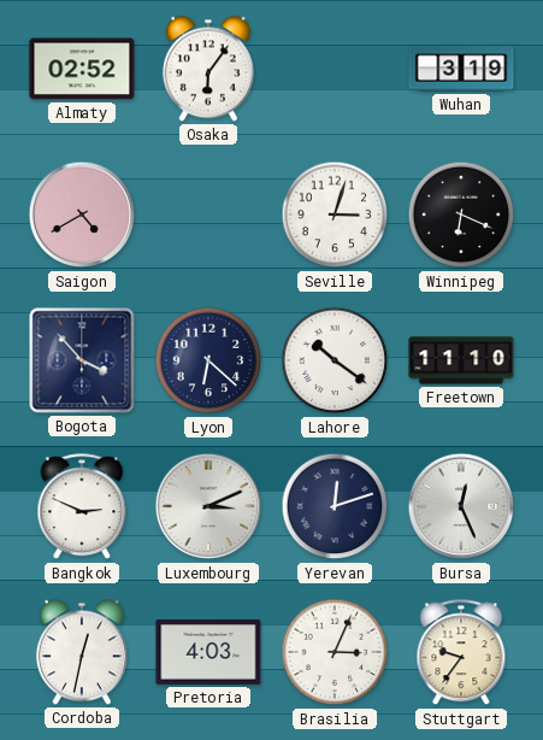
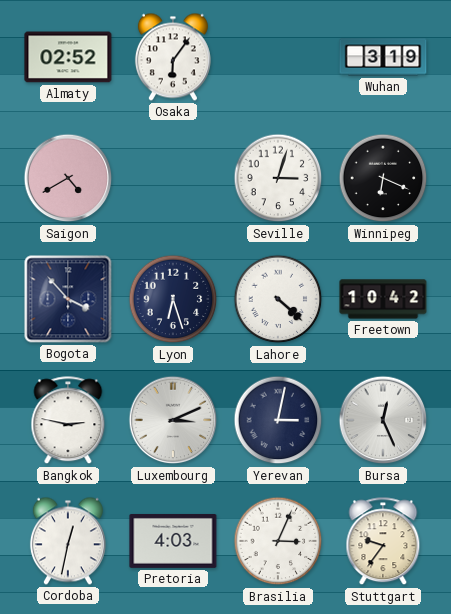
Lyon: 6:22 -> 6:27 (173, 299)
Lahore: 10:21 -> 4:22 (278, 299)
Freetown: 11:10 -> 10:42 (383, 299)
Bangkok: 2:49 -> 2:47 (68, 421)
Yerevan: 12:12 -> 3:02 (278, 420)
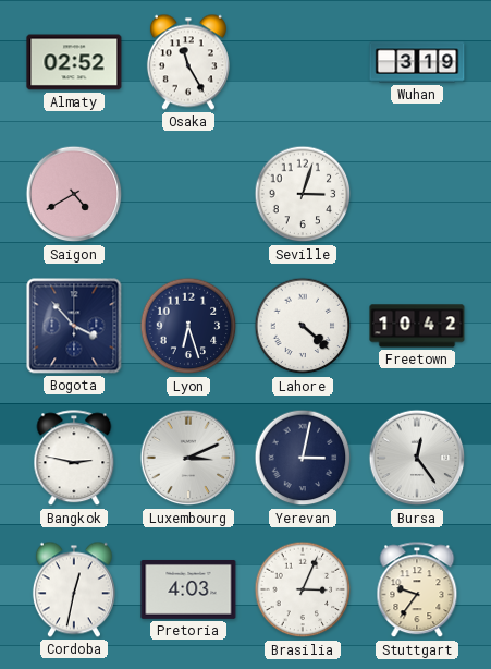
Osaka: 6:06 -> 11:25 (188, 62)
Winnipeg: 6:19 -> none (383, 178)
Bursa: 12:26 -> 12:24 (417, 458)
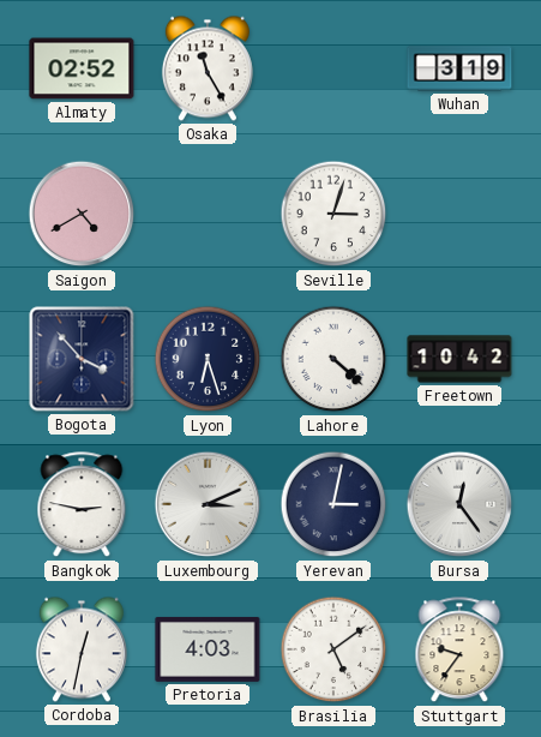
Brasilia: 3:04 -> 5:09 (333, 649)
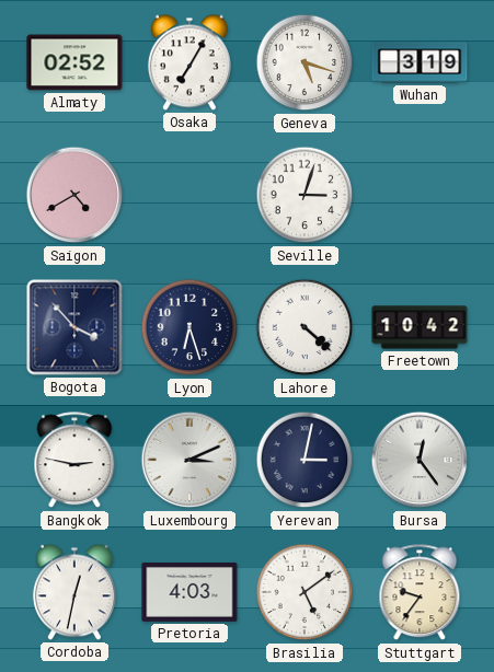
Osaka: 11:25 -> 7:05 (189, 62)
Geneva: none -> 5:18 (305, 62)
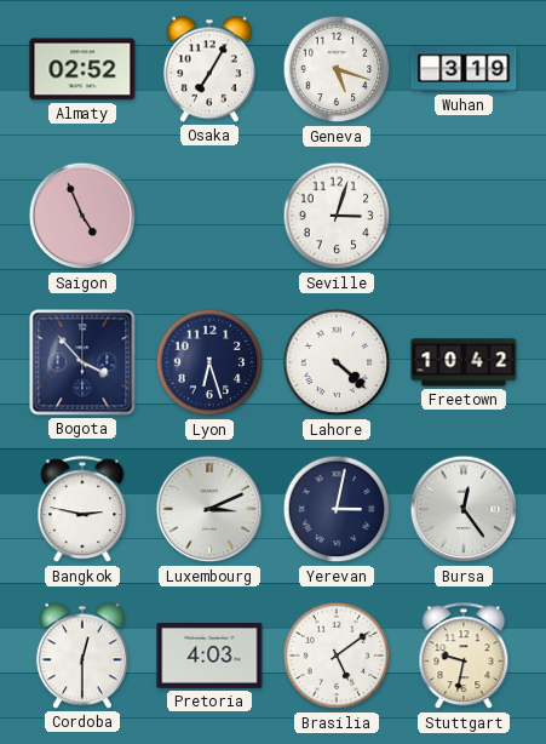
Saigon: 4:40 -> 4:56 (82, 216)
Cordoba: 12:32 -> 12:30 (82, 656)
Stuttgart: 9:36 -> 9:32 (464, 657)
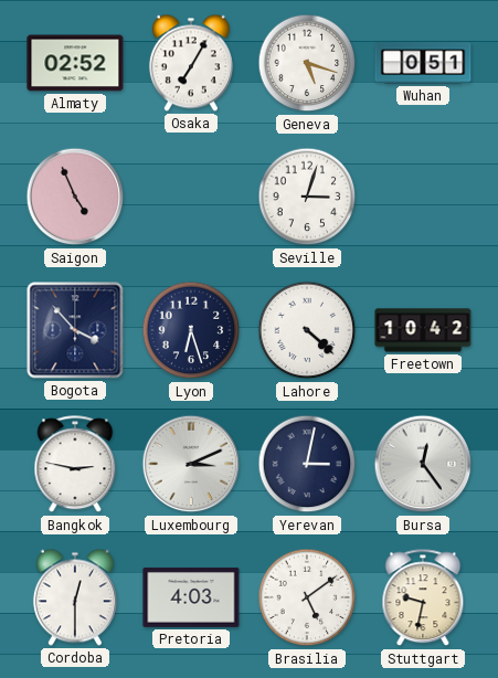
Wuhan: 3:19 -> 0:51 (423, 63)
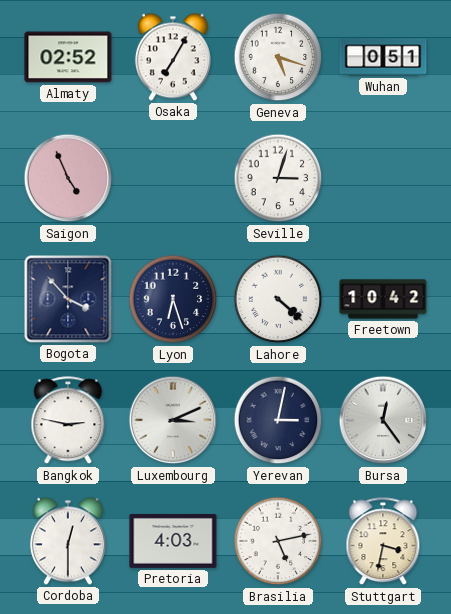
Brasilia: 5:09 -> 5:13 (278, 541)
Stuttgart: 9:32 -> 3:32 (383, 542)
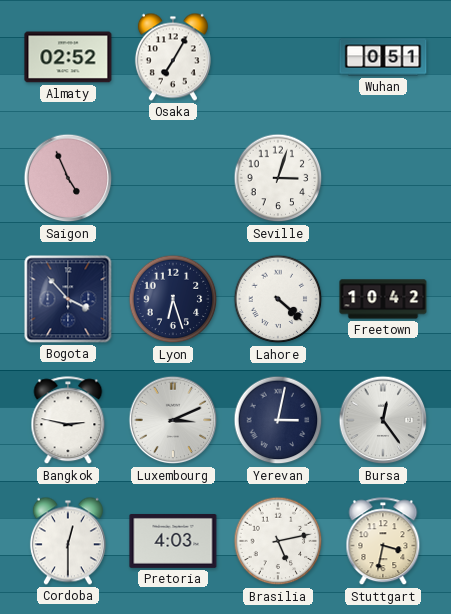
Geneva: 5:18 -> none (278, 57)
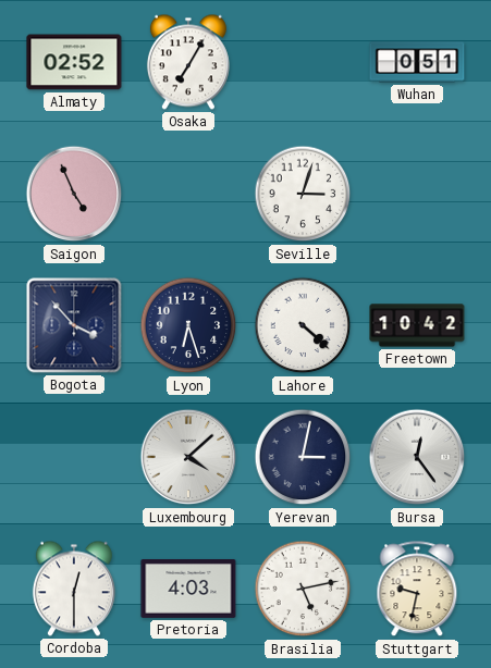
Bangkok: 2:47 -> none (68, 421)
Luxembourg: 3:11 -> 4:08 (188, 457)
Stuttgart: 3:32 -> 9:32 (417, 590)
